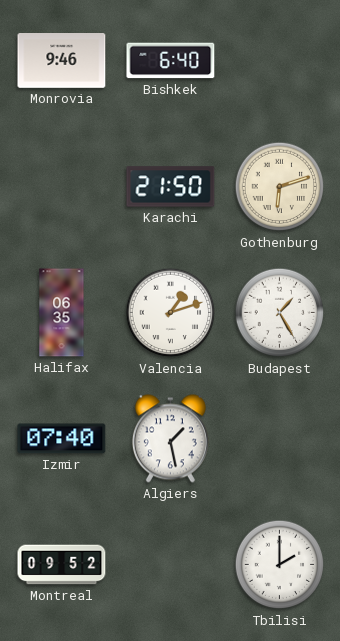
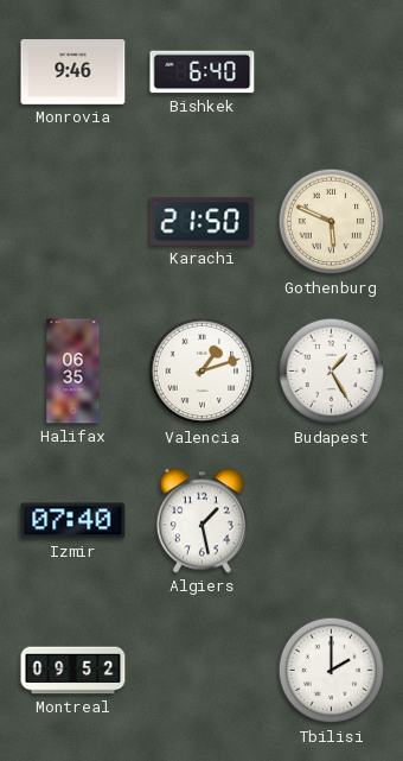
Gothenburg: 6:12 -> 5:49 (332, 222)
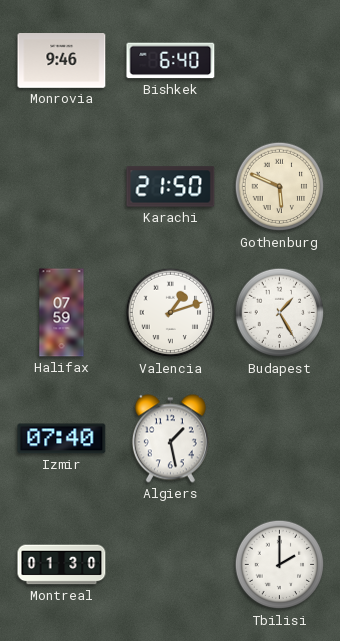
Halifax: 06:35 -> 07:59 (62, 313)
Montreal: 09:52 -> 01:30 (62, 565)
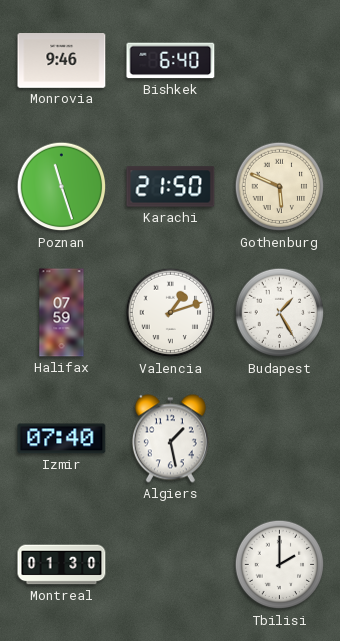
Poznan: none -> 11:27 (62, 187)
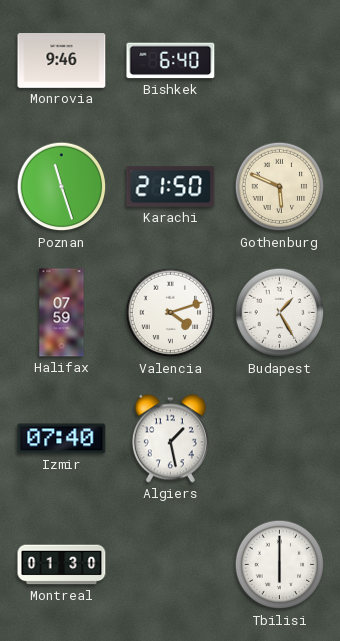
Valencia: 1:12 -> 4:12 (171, 313)
Tbilisi: 2:00 -> 6:00 (280, 565)
